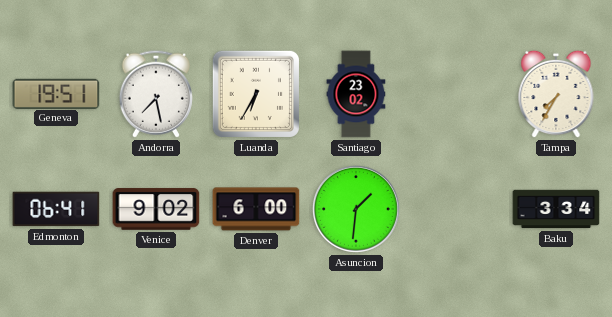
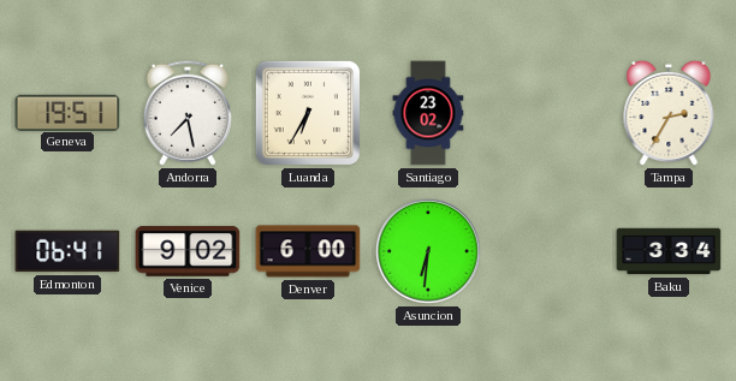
Tampa: 7:35 -> 2:35 (669, 113)
Asuncion: 1:31 -> 6:31 (428, 251)
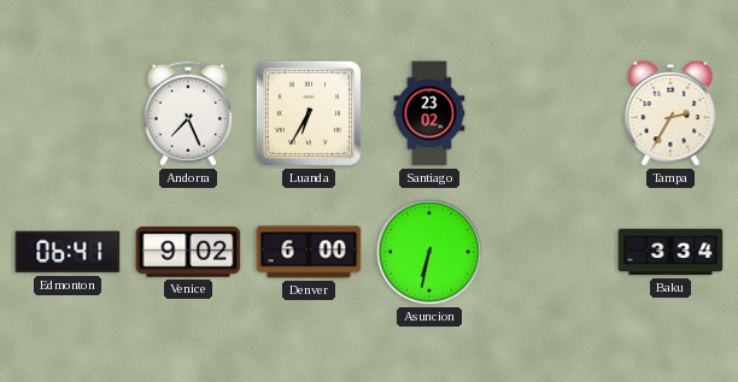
Geneva: 19:51 -> none (67, 112)
Andorra: 7:28 -> 7:26 (188, 113)
Asuncion: 6:31 -> 6:32 (429, 252)
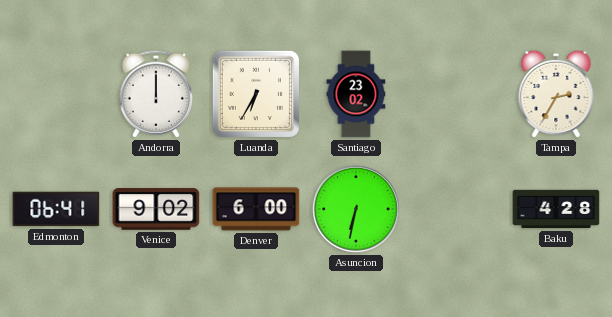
Andorra: 7:26 -> 12:00 (156, 94)
Baku: 3:34 -> 4:28 (556, 209)
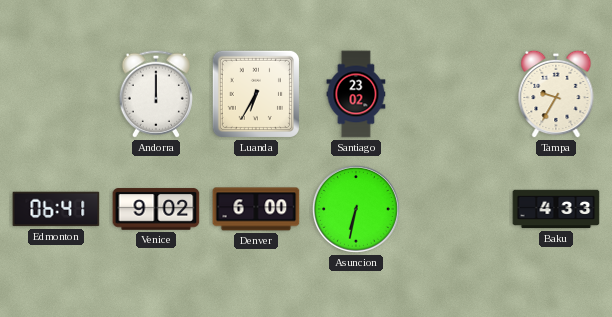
Tampa: 2:35 -> 9:35 (556, 94)
Baku: 4:28 -> 4:33 (556, 209)
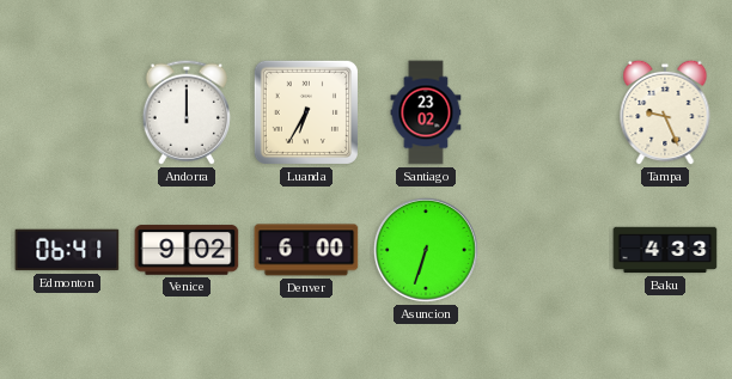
Tampa: 9:35 -> 9:26 (665, 112)
Asuncion: 6:32 -> 6:33 (426, 250)
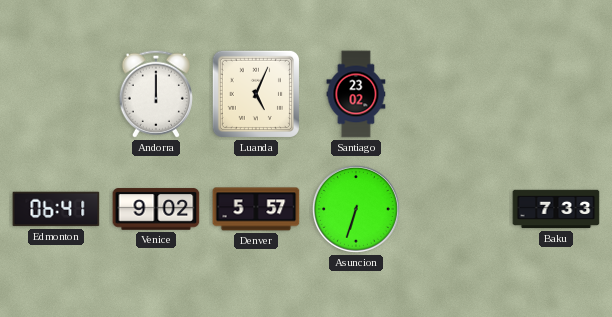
Luanda: 6:35 -> 5:04 (256, 94)
Tampa: 9:26 -> none (665, 112)
Denver: 6:00 -> 5:57 (256, 209)
Baku: 4:33 -> 7:33 (556, 209)
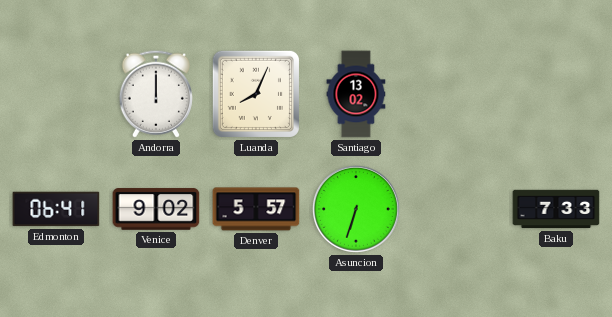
Luanda: 5:04 -> 8:04 (256, 94)
Santiago: 23:02 -> 13:02 (356, 94)
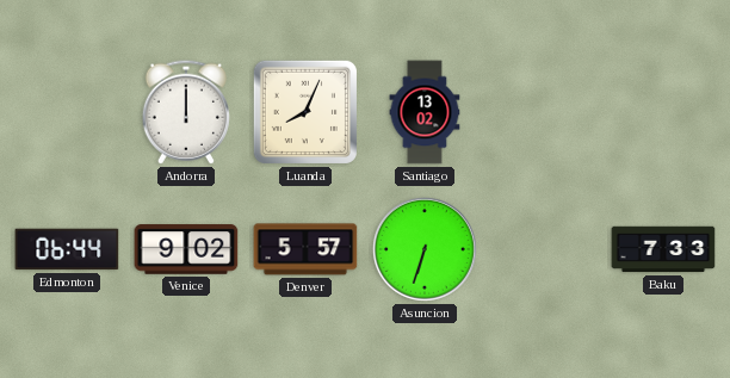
Edmonton: 06:41 -> 06:44 (67, 249)
